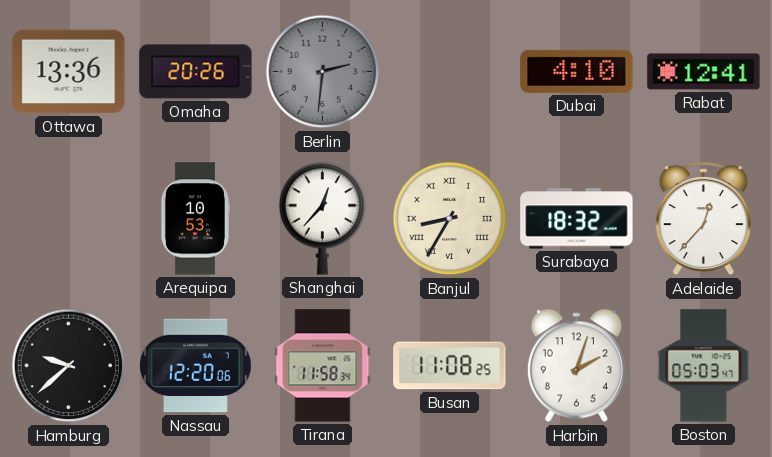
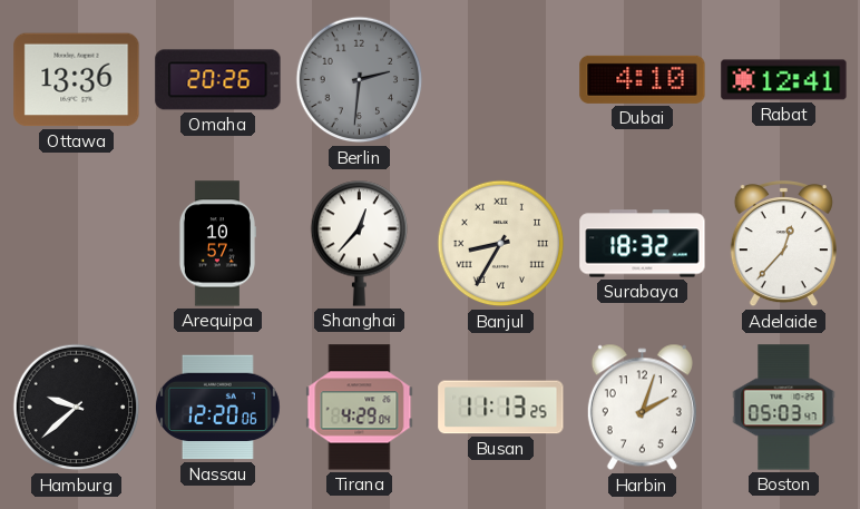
Arequipa: 10:53 -> 10:57 (217, 244)
Tirana: 11:58 -> 4:29 (360, 408)
Busan: 11:08 -> 11:13 (501, 408)
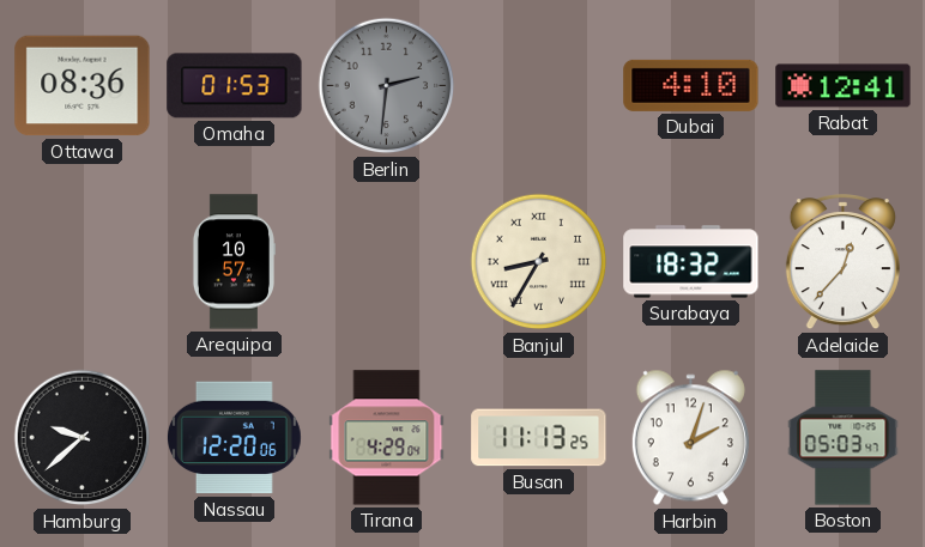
Ottawa: 13:36 -> 08:36 (83, 86)
Omaha: 20:26 -> 01:53 (235, 86)
Shanghai: 12:37 -> none (360, 243)
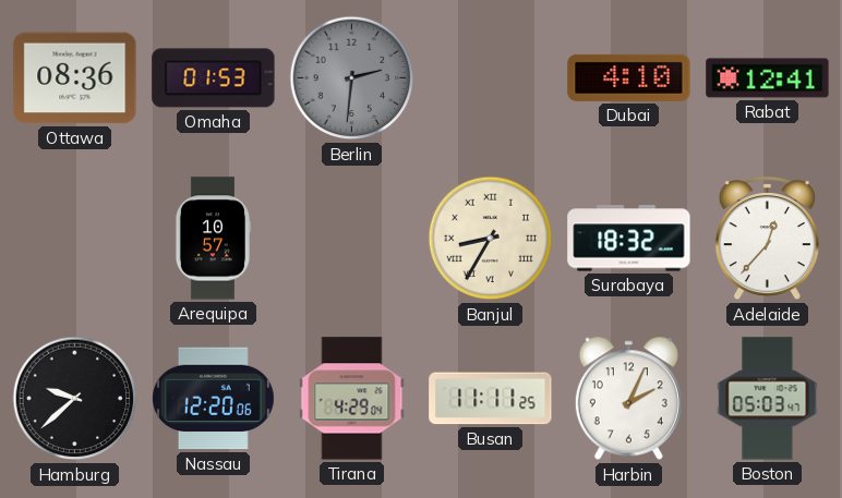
Busan: 11:13 -> 11:11 (491, 399)
Harbin: 2:03 -> 2:04 (628, 399)
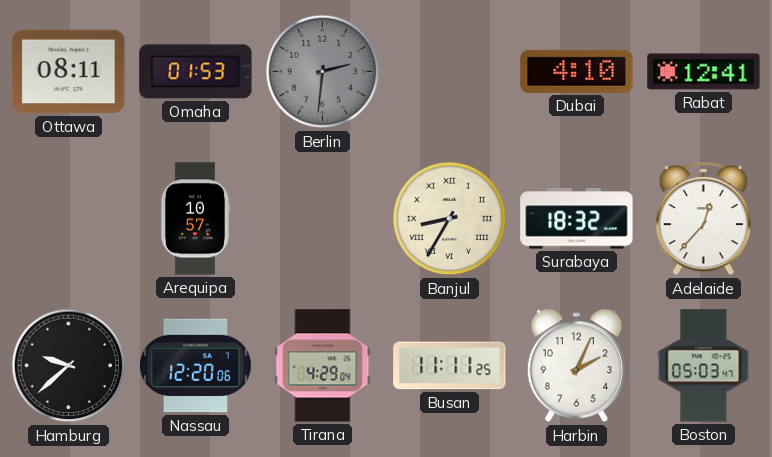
Ottawa: 08:36 -> 08:11 (69, 72)
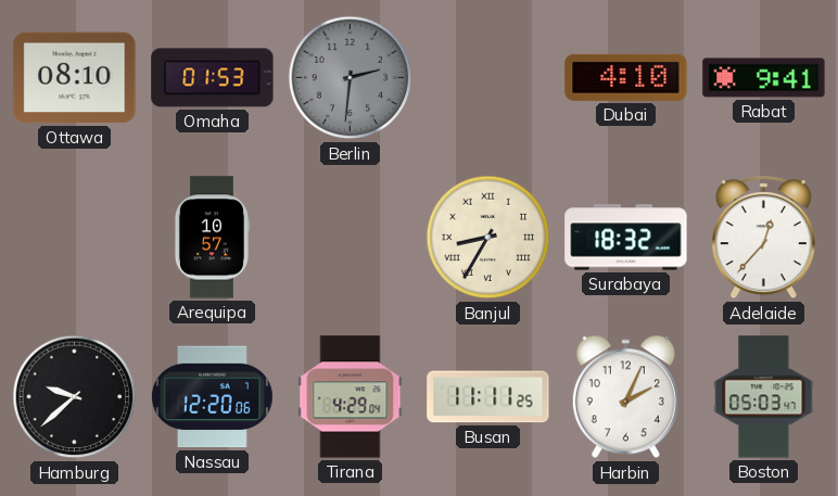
Ottawa: 08:11 -> 08:10 (75, 78)
Rabat: 12:41 -> 9:41 (764, 78)
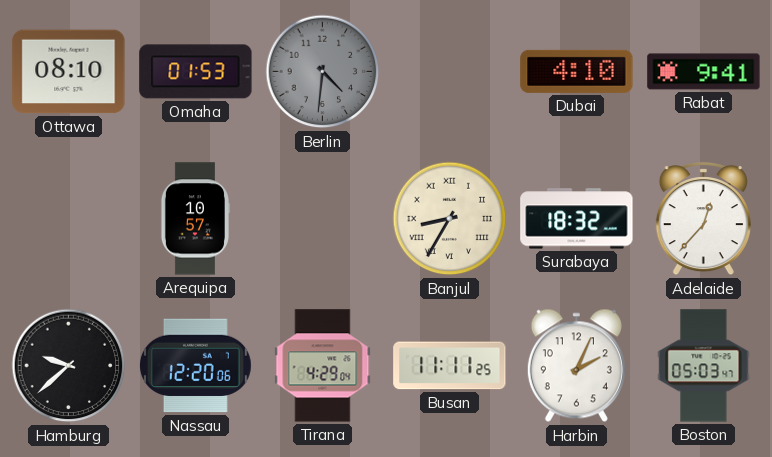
Berlin: 2:31 -> 4:31 (323, 72)
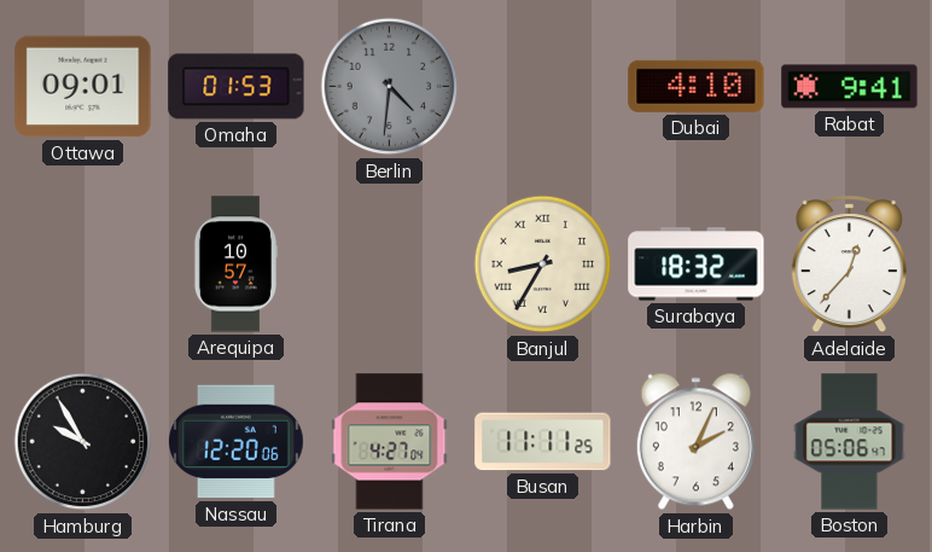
Ottawa: 08:10 -> 09:01 (83, 87)
Hamburg: 9:38 -> 9:55 (83, 442)
Tirana: 4:29 -> 4:27 (390, 442)
Boston: 05:03 -> 05:06 (850, 442)
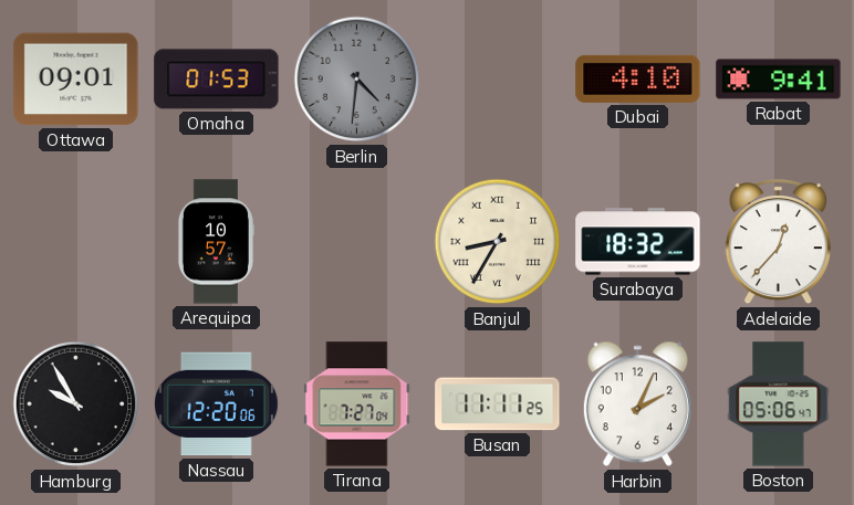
Tirana: 4:27 -> 7:27 (357, 404)
